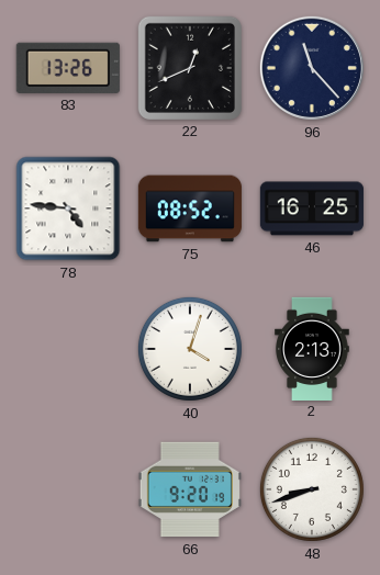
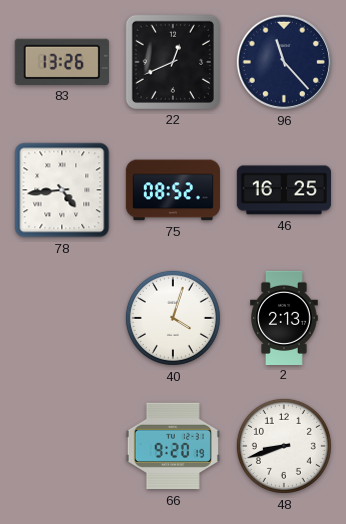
78: 4:46 -> 4:44 (62, 190)
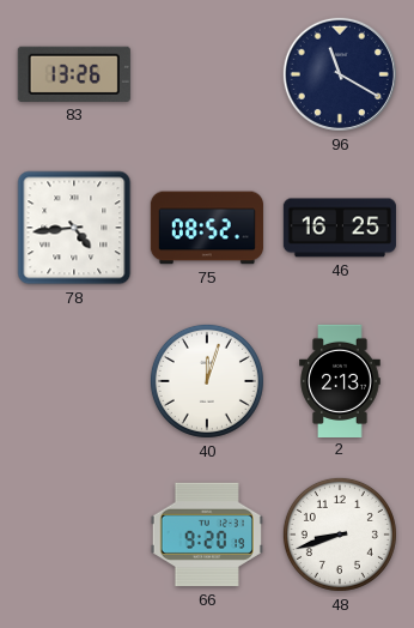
22: 12:41 -> none (173, 62)
96: 11:23 -> 11:20 (340, 74)
40: 4:03 -> 12:03 (207, 381)
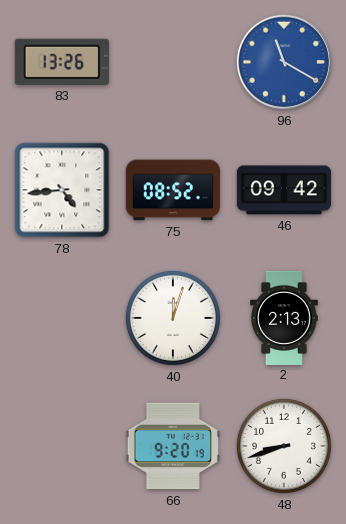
96 dial: navy -> blue (284, 62)
46: 16:25 -> 09:42 (284, 190)
